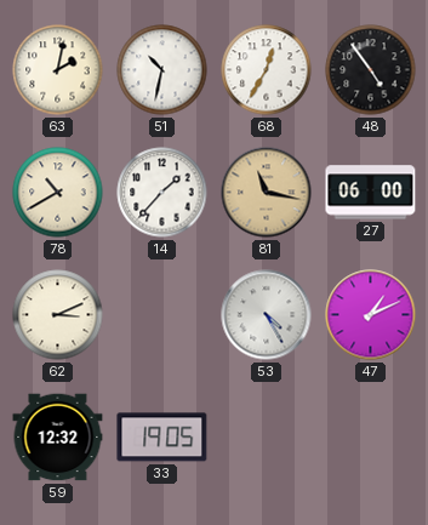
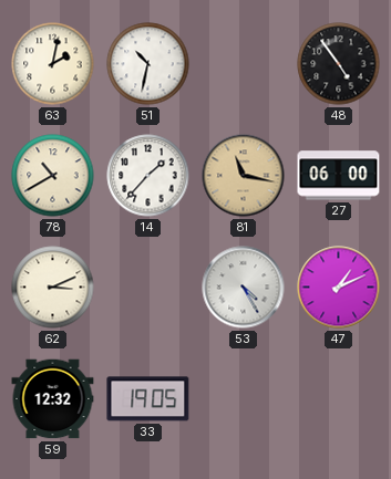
68: 12:35 -> none (267, 70)
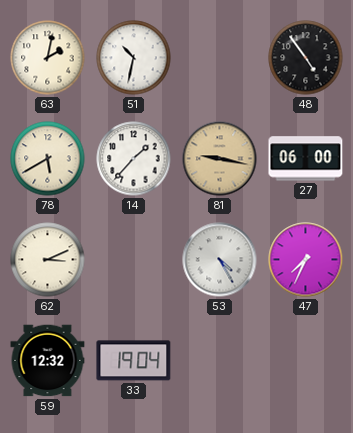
78: 10:40 -> 5:40 (48, 159)
81: 11:17 -> 9:17 (220, 159)
47: 1:11 -> 7:34 (306, 260)
33: 19:05 -> 19:04 (134, 361)
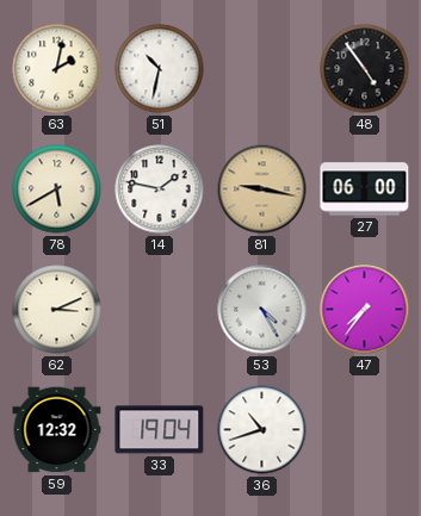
14: 1:37 -> 1:47 (160, 189)
47: 7:34 -> 7:36 (365, 310)
36: none -> 10:42 (262, 430)
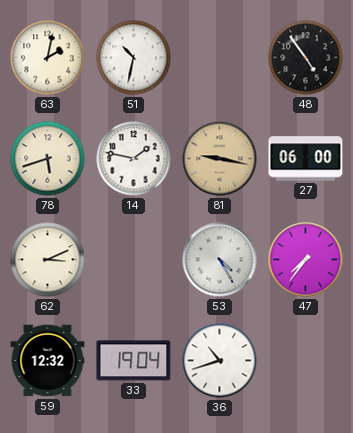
78: 5:40 -> 5:42 (48, 159)
